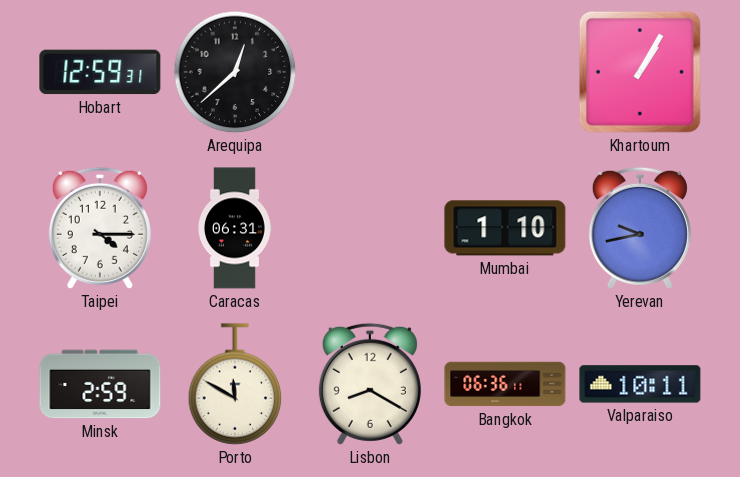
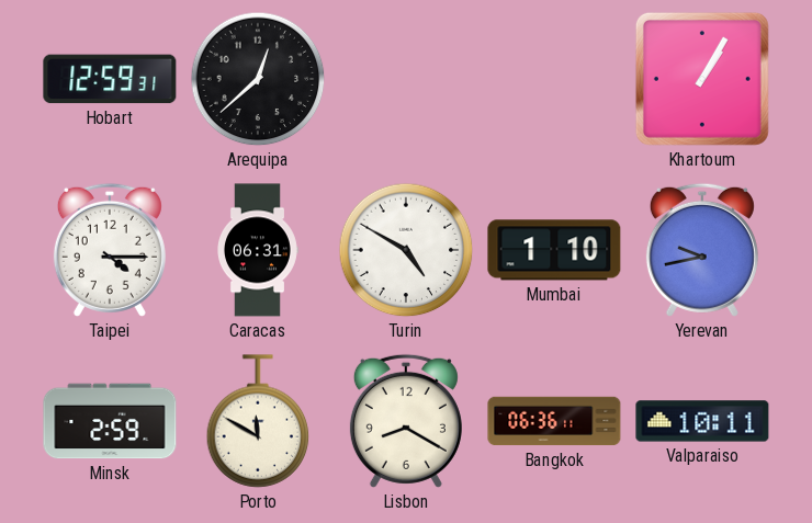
Turin: none -> 4:50 (406, 250)
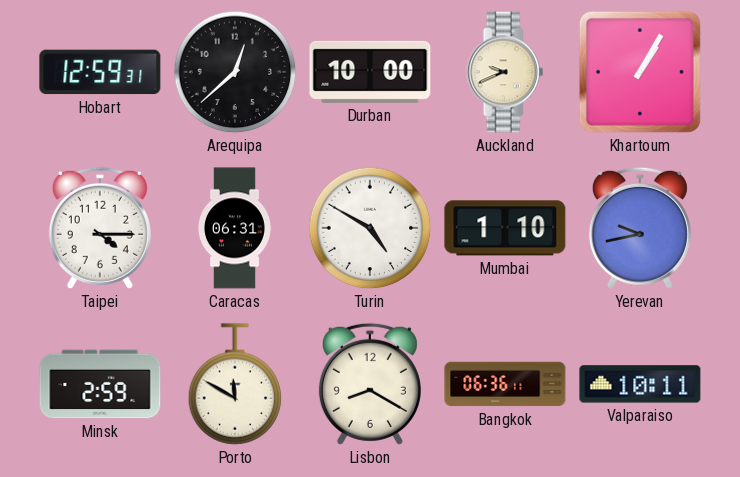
Durban: none -> 10:00 (370, 72)
Auckland: none -> 9:41 (505, 72)
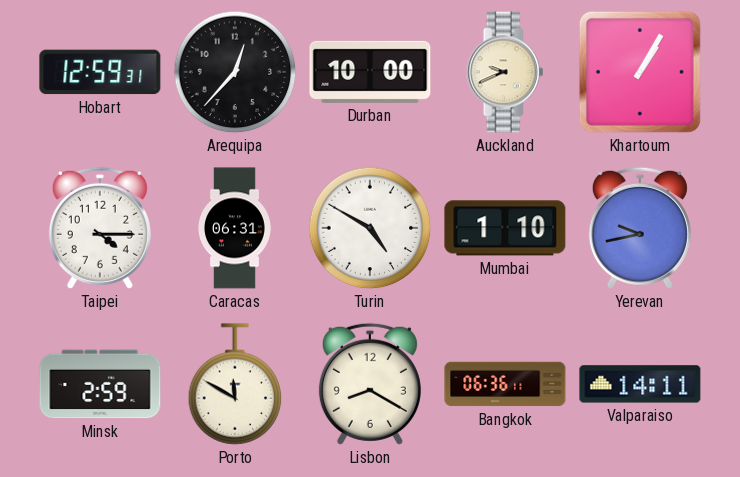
Arequipa: 12:38 -> 12:37 (235, 72)
Valparaiso: 10:11 -> 14:11 (640, 384)
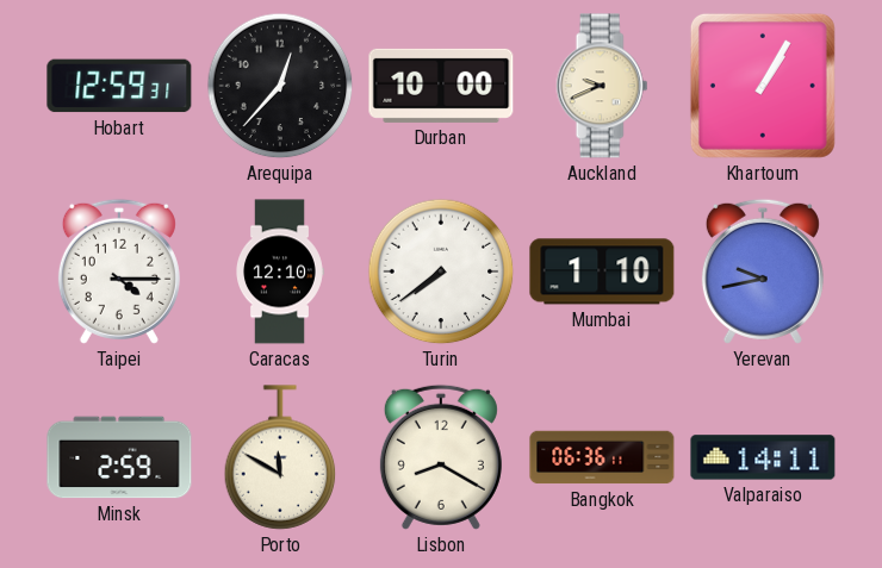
Caracas: 06:31 -> 12:10 (280, 271)
Turin: 4:50 -> 7:39 (441, 271)
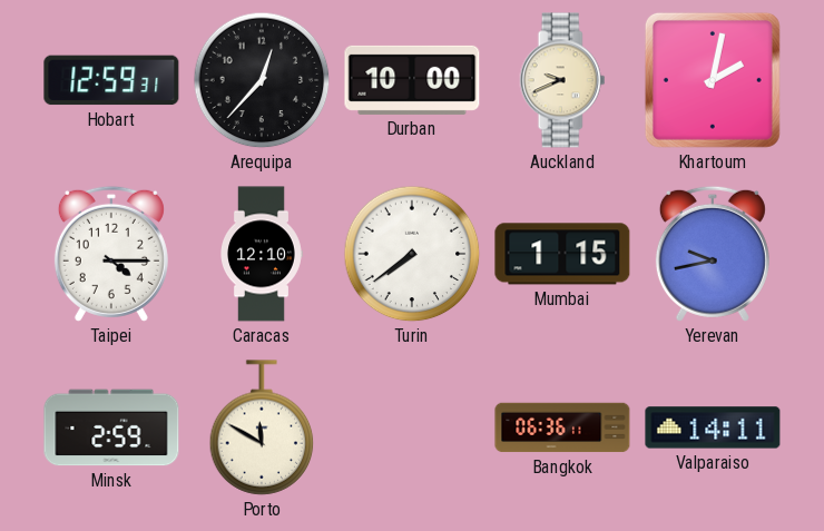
Khartoum: 1:05 -> 2:02 (713, 80)
Mumbai: 1:10 -> 1:15 (562, 254)
Lisbon: 8:20 -> none (441, 457)
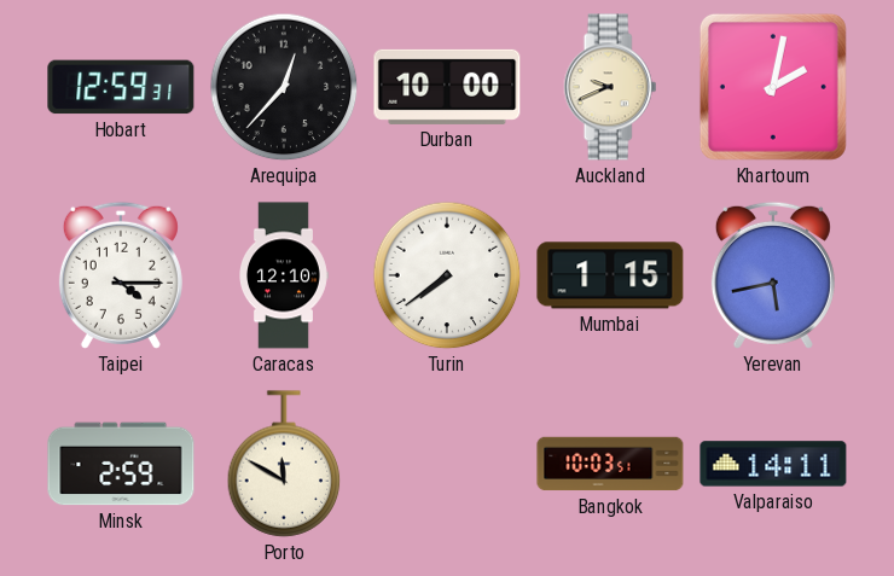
Yerevan: 9:43 -> 5:43 (773, 275)
Bangkok: 06:36 -> 10:03 (610, 464)
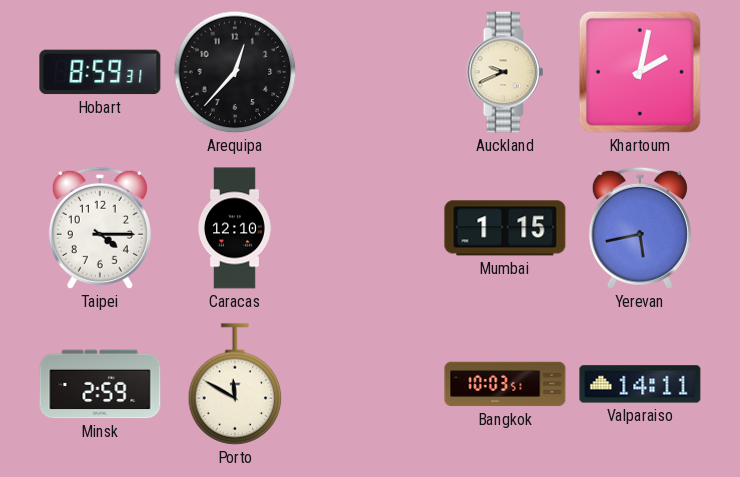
Hobart: 12:59 -> 8:59 (100, 72)
Durban: 10:00 -> none (447, 87)
Turin: 7:39 -> none (447, 275)
